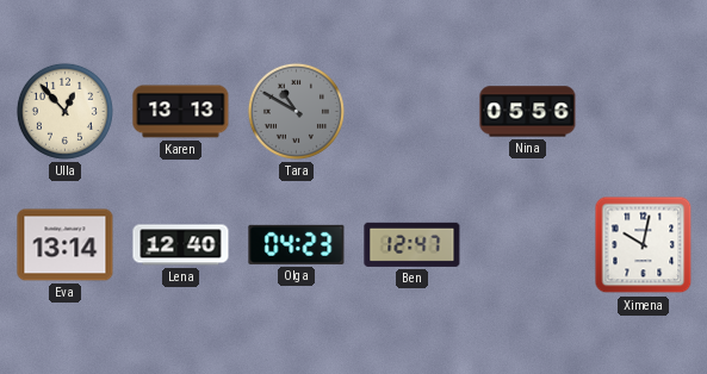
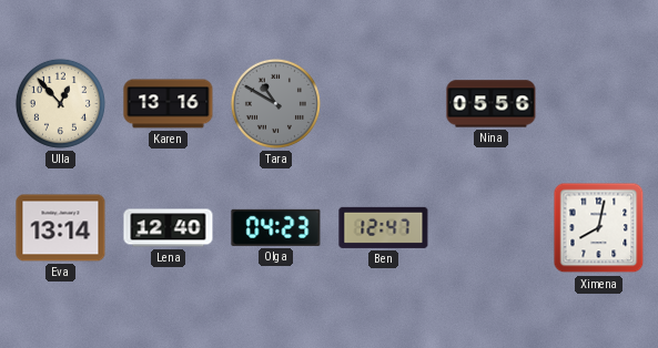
Karen: 13:13 -> 13:16 (169, 104)
Ximena: 10:02 -> 8:02 (599, 228)
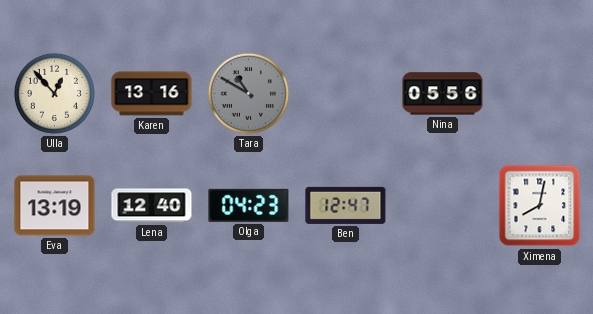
Eva: 13:14 -> 13:19 (55, 206)
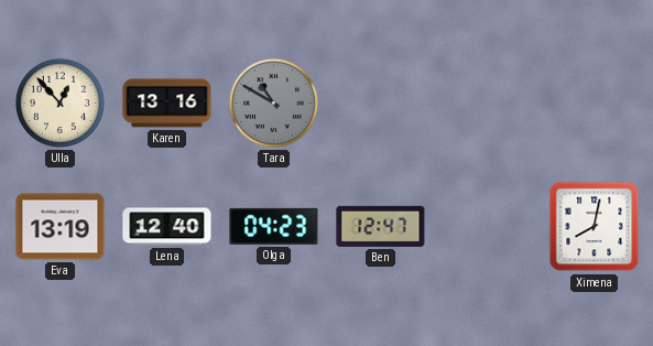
Nina: 05:56 -> none (443, 94)
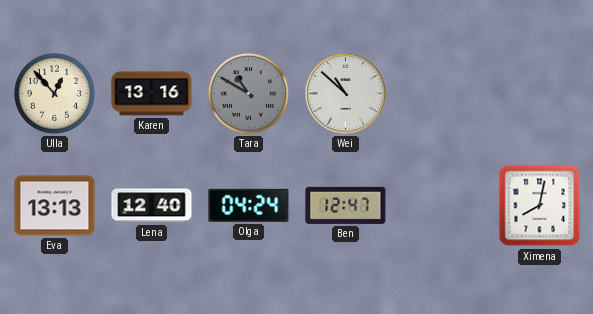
Wei: none -> 10:52 (346, 94)
Eva: 13:19 -> 13:13 (55, 206)
Olga: 04:23 -> 04:24 (249, 205)
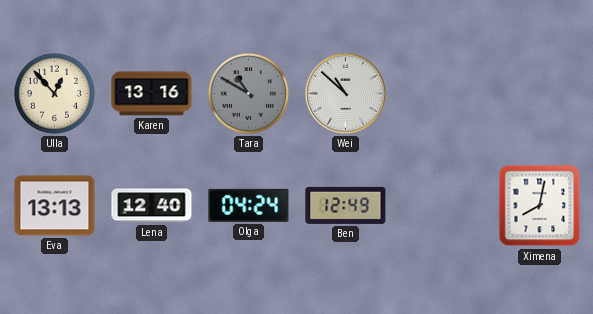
Ben: 12:47 -> 12:49 (346, 205)
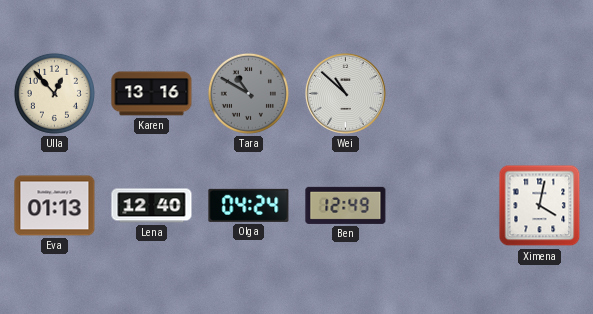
Eva: 13:13 -> 01:13 (55, 206)
Ximena: 8:02 -> 4:02 (540, 206)
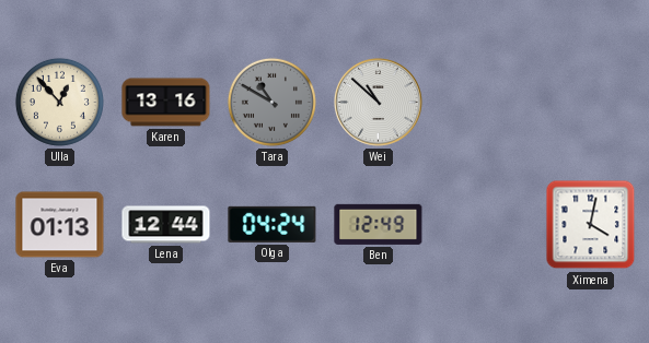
Lena: 12:40 -> 12:44 (166, 225)
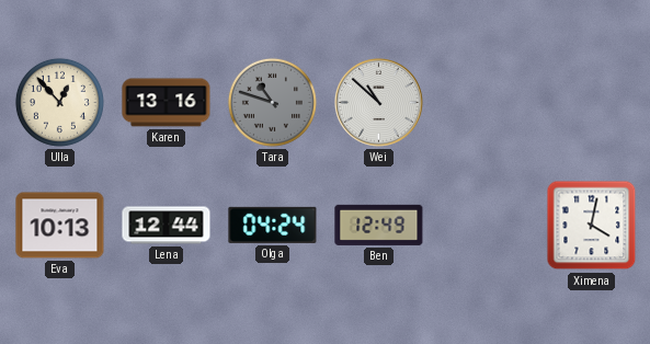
Tara: 10:50 -> 10:48 (272, 102)
Eva: 01:13 -> 10:13 (60, 226)
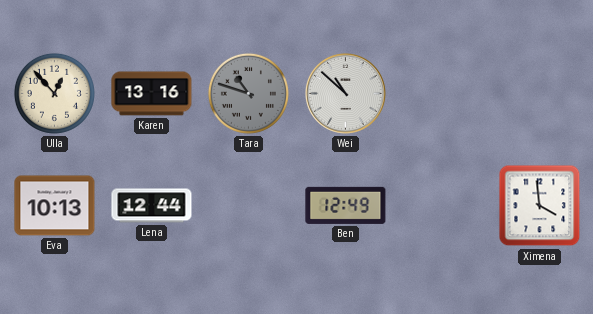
Olga: 04:24 -> none (273, 225)
Ximena: 4:02 -> 3:59 (540, 206)
